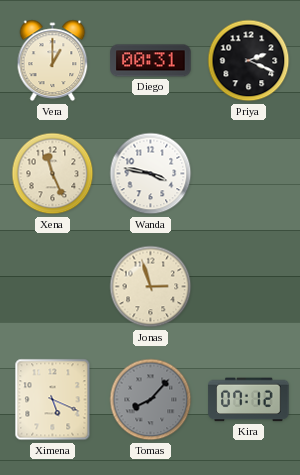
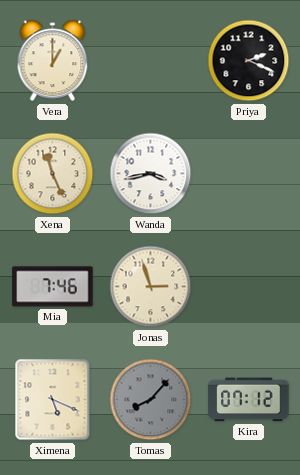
Diego: 00:31 -> none (151, 61)
Wanda: 3:47 -> 3:43 (151, 174)
Mia: none -> 7:46 (53, 287)
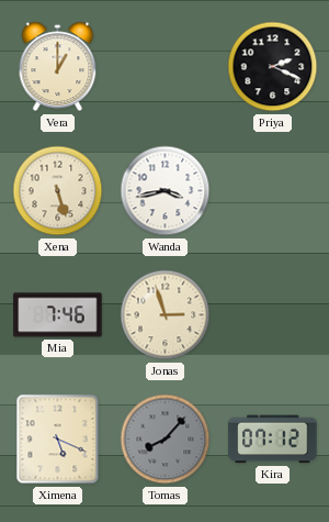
Xena: 11:26 -> 5:27 (58, 191)
